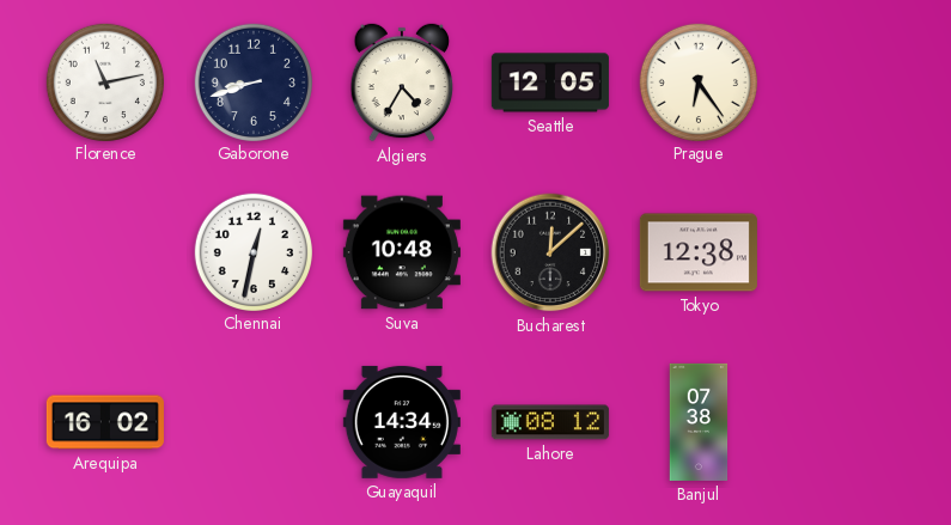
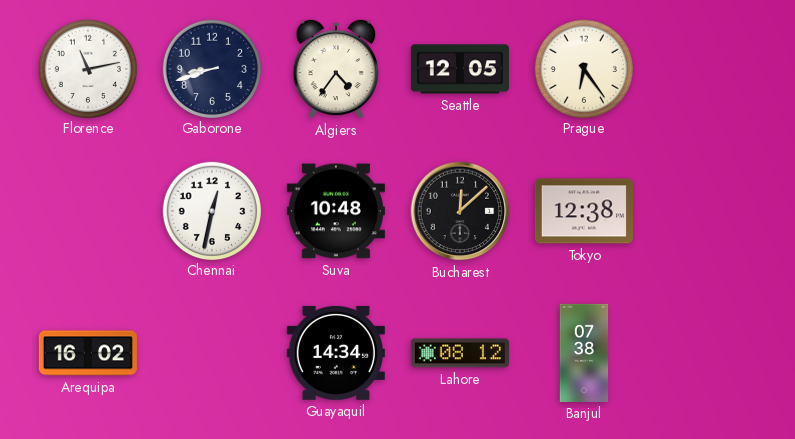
Algiers: 4:35 -> 4:36 (336, 69)
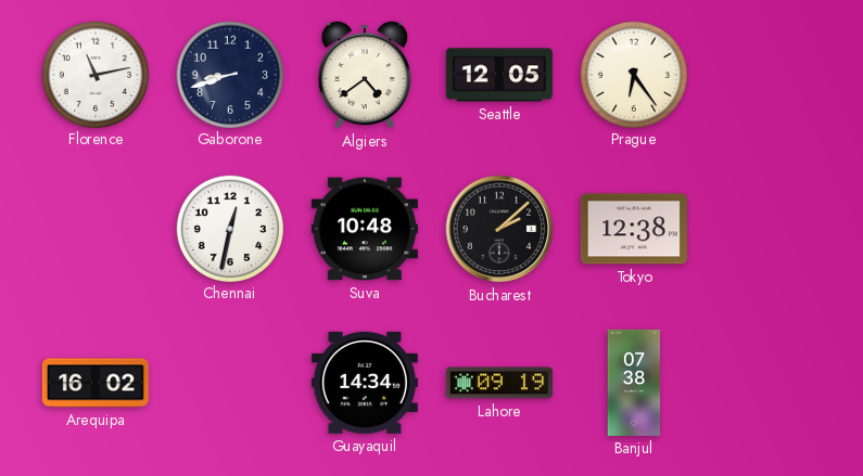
Algiers: 4:36 -> 4:39 (365, 75)
Bucharest: 12:08 -> 2:08 (499, 229)
Lahore: 08:12 -> 09:19 (499, 383)
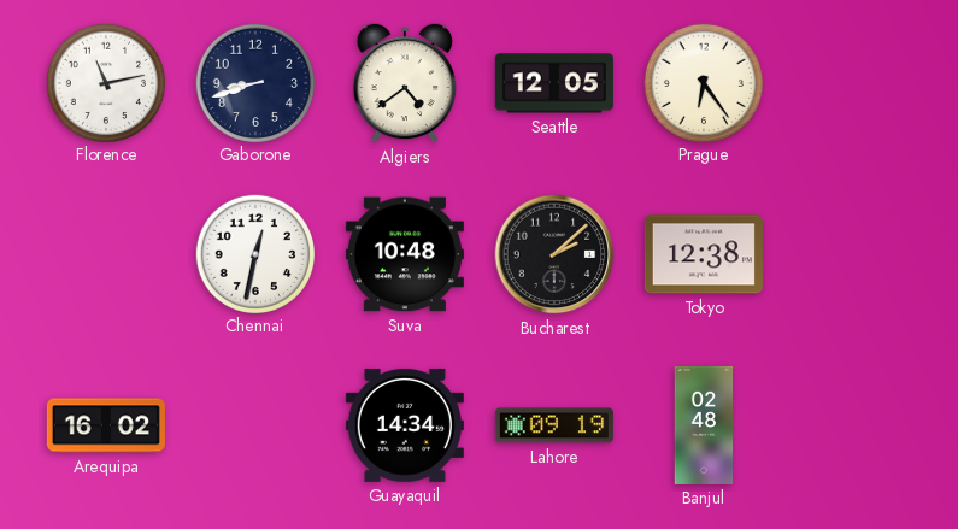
Banjul: 07:38 -> 02:48 (704, 425)
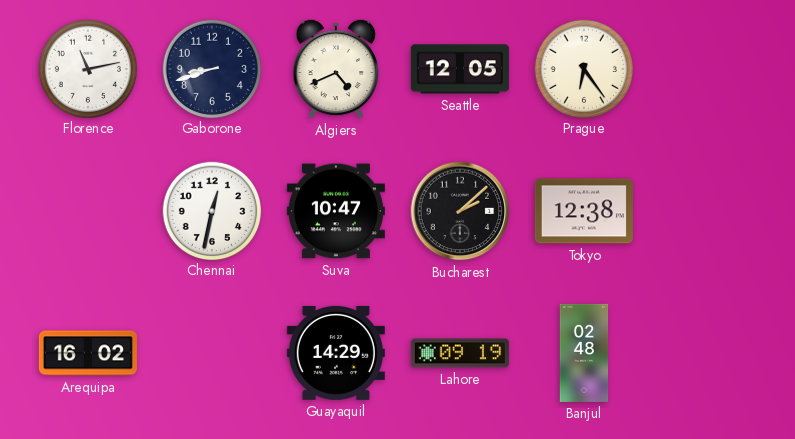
Algiers: 4:39 -> 4:41 (336, 69)
Suva: 10:48 -> 10:47 (336, 211)
Guayaquil: 14:34 -> 14:29 (336, 353)
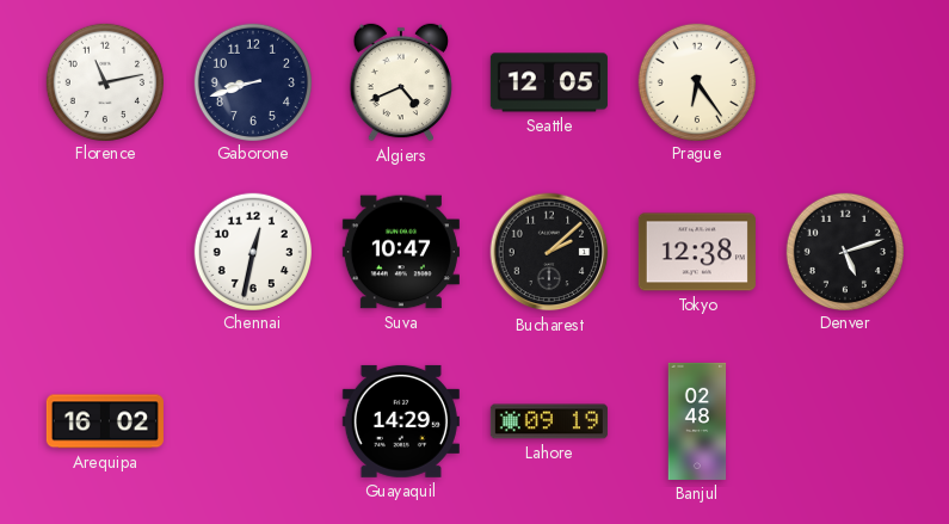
Denver: none -> 5:12 (844, 251)
